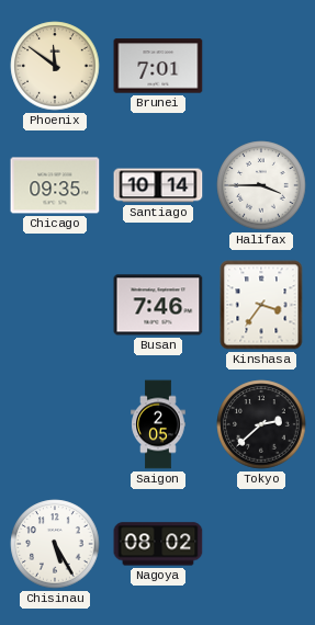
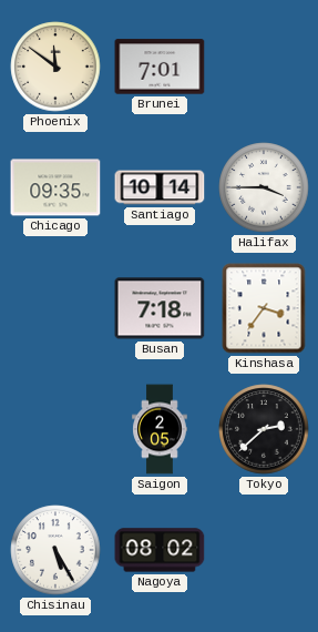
Busan: 7:46 -> 7:18 (160, 308)
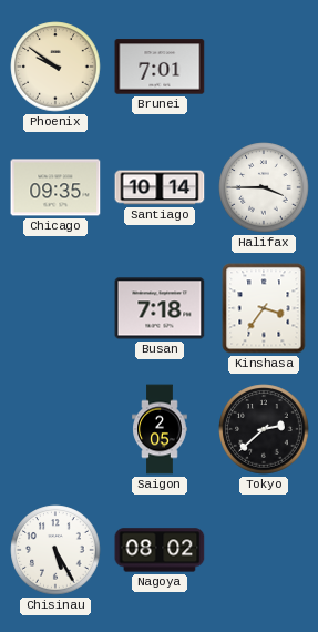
Phoenix: 11:51 -> 9:51 (55, 67)
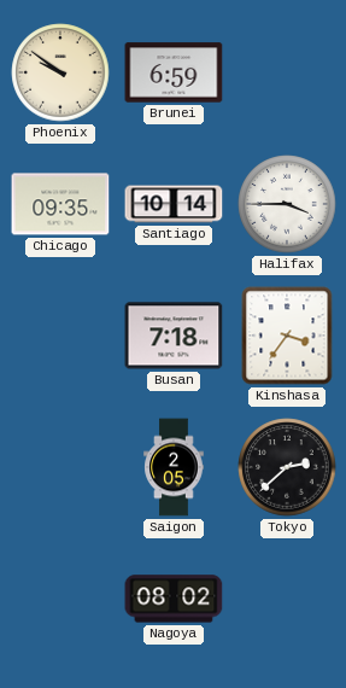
Brunei: 7:01 -> 6:59 (174, 72)
Chisinau: 5:25 -> none (55, 550)
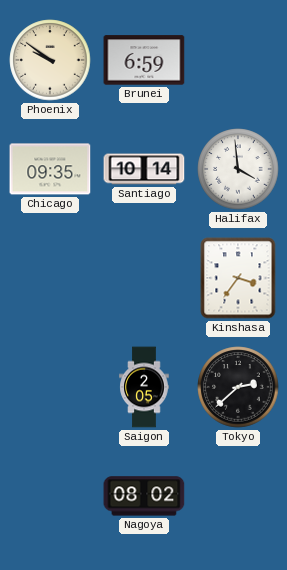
Halifax: 3:45 -> 3:59 (238, 169)
Busan: 7:18 -> none (174, 336)
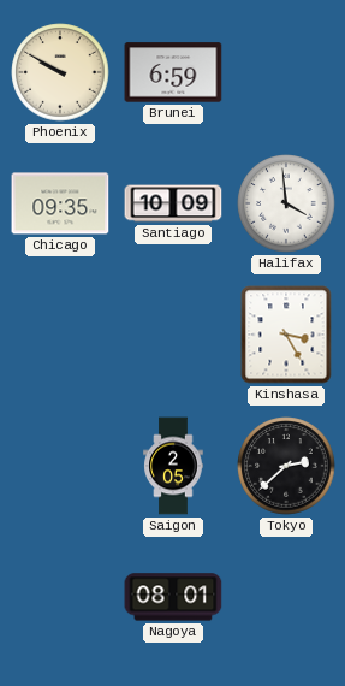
Phoenix: 9:51 -> 9:50 (60, 72)
Santiago: 10:14 -> 10:09 (173, 203)
Kinshasa: 3:36 -> 3:25 (286, 335)
Nagoya: 08:02 -> 08:01 (173, 597)
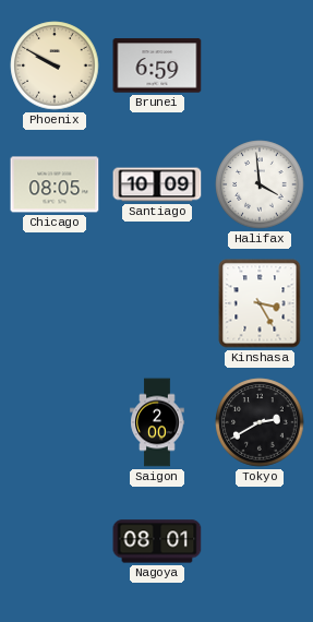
Chicago: 09:35 -> 08:05 (55, 184)
Saigon: 2:05 -> 2:00 (157, 422)
Tokyo: 2:38 -> 2:40 (260, 422)
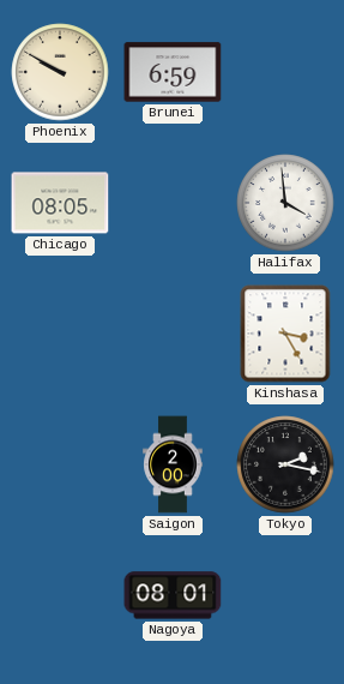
Santiago: 10:09 -> none (157, 184)
Tokyo: 2:40 -> 2:17 (285, 464)
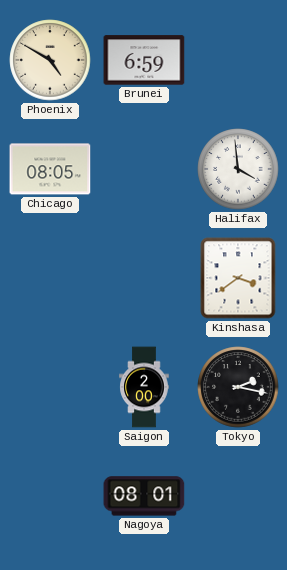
Phoenix: 9:50 -> 4:50 (50, 60)
Kinshasa: 3:25 -> 3:39 (238, 278)
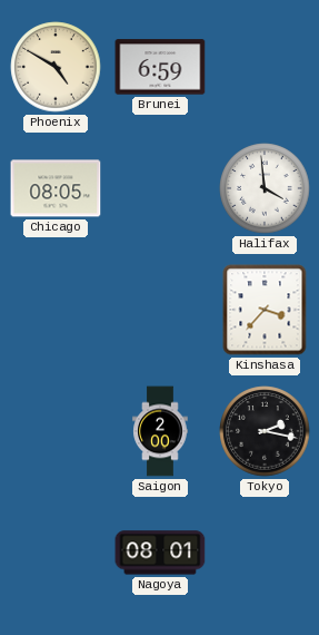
Kinshasa: 3:39 -> 3:37 (265, 310)
